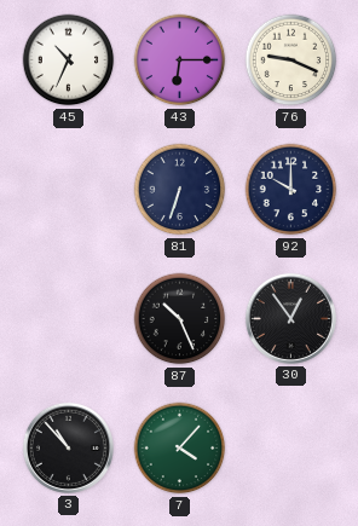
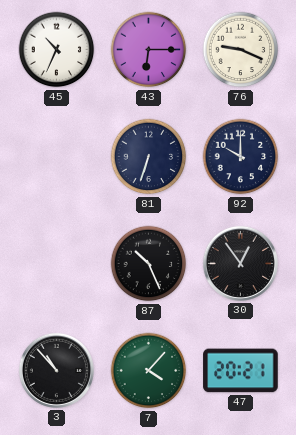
47: none -> 20:21 (241, 371)
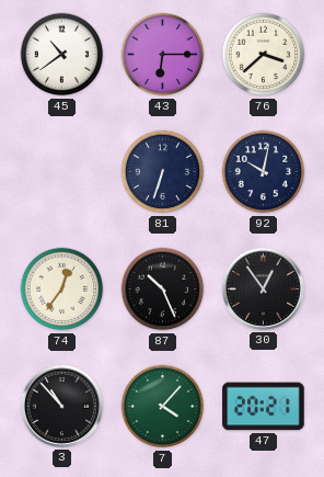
45: 10:34 -> 10:39 (62, 55)
76: 9:19 -> 3:38 (264, 55)
92: 10:00 -> 10:02 (264, 172)
74: none -> 12:36 (62, 289)
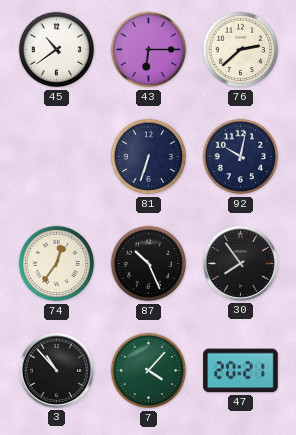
76: 3:38 -> 2:38 (241, 50)
30: 12:54 -> 7:54 (240, 263)
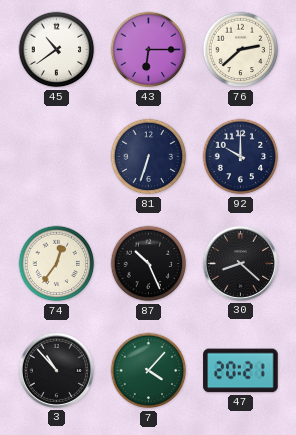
92: 10:02 -> 10:00 (241, 157)
30: 7:54 -> 8:22 (240, 263)
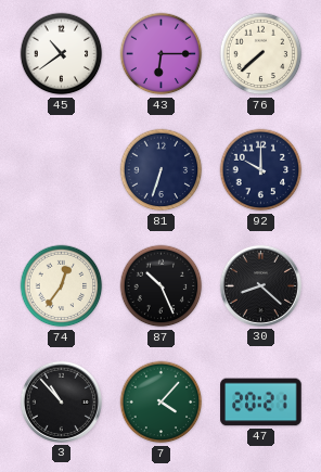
76: 2:38 -> 7:38 (261, 54)
